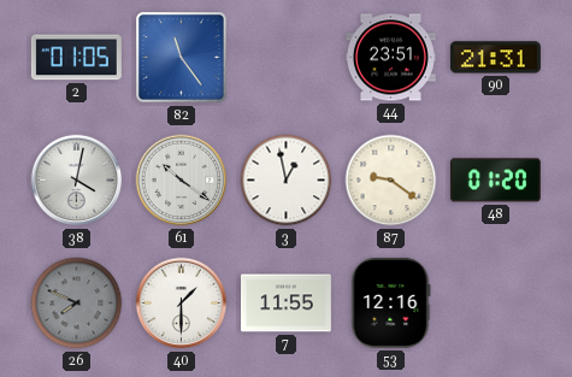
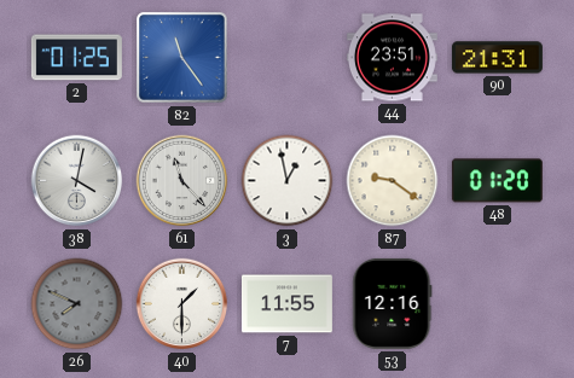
2: 01:05 -> 01:25 (76, 58)
61: 10:21 -> 11:23 (182, 181)
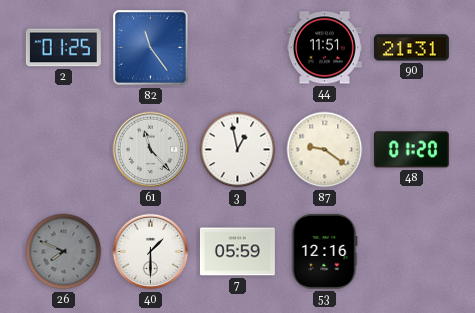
44: 23:51 -> 11:51 (324, 48)
38: 4:02 -> none (77, 181)
7: 11:55 -> 05:59 (237, 252)
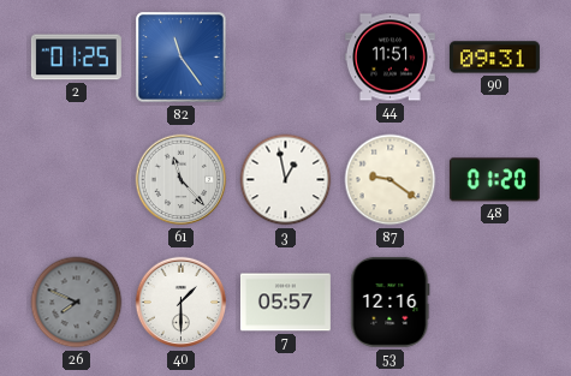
90: 21:31 -> 09:31 (494, 58)
7: 05:59 -> 05:57 (285, 303)
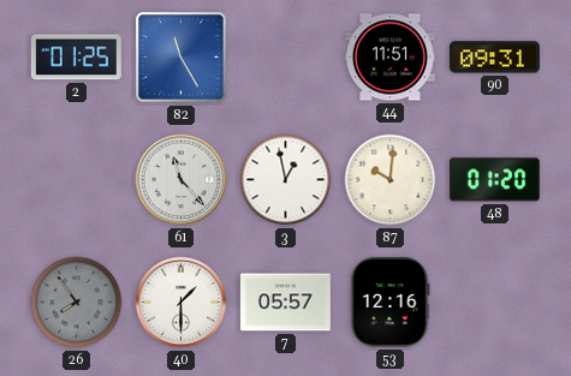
82: 11:24 -> 11:25 (182, 58)
87: 9:21 -> 10:01 (391, 180)
26: 7:49 -> 7:54 (77, 303)
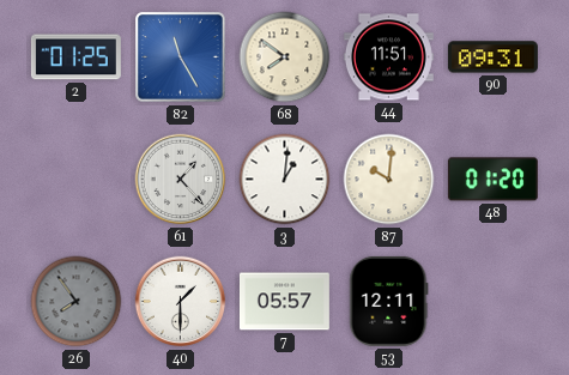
68: none -> 7:51 (285, 58)
61: 11:23 -> 1:23 (181, 180)
3: 12:58 -> 1:01 (285, 180)
53: 12:16 -> 12:11 (389, 301)
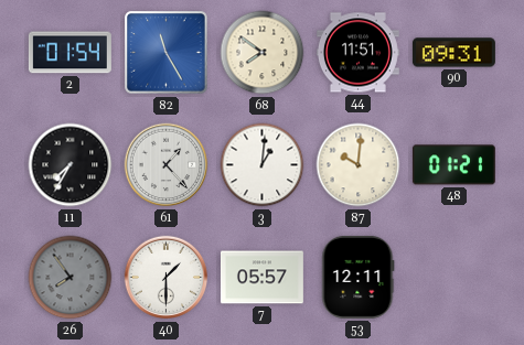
2: 01:25 -> 01:54 (69, 53)
11: none -> 7:35 (71, 165)
48: 01:20 -> 01:21 (453, 165)
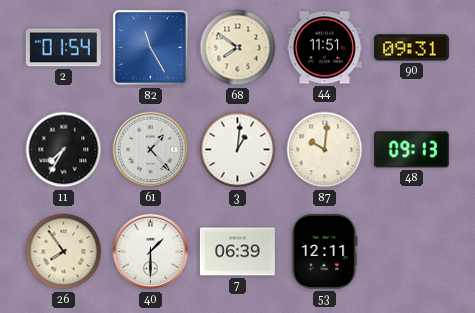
48: 01:21 -> 09:13 (411, 150)
26 dial: grey -> cream (64, 252)
7: 05:57 -> 06:39 (237, 252)
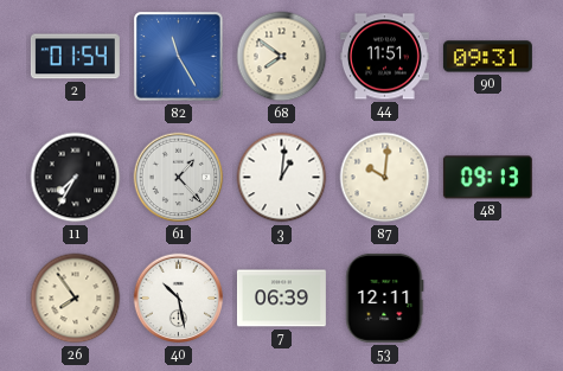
40: 1:30 -> 10:28 (179, 299)
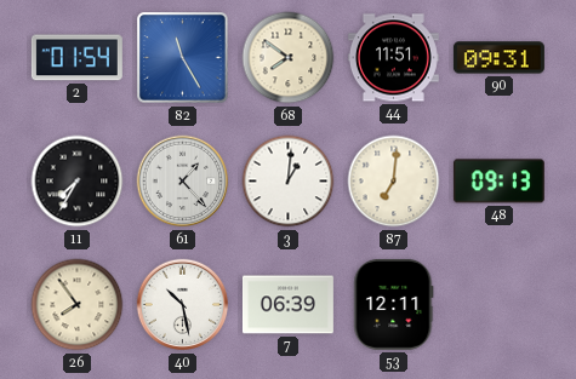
87: 10:01 -> 7:01 (394, 182)
